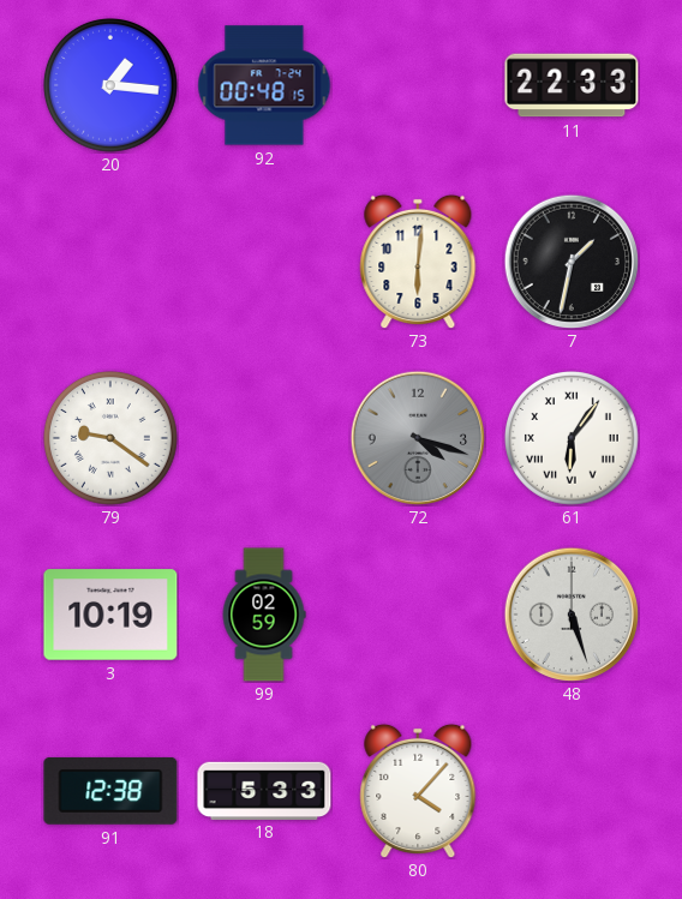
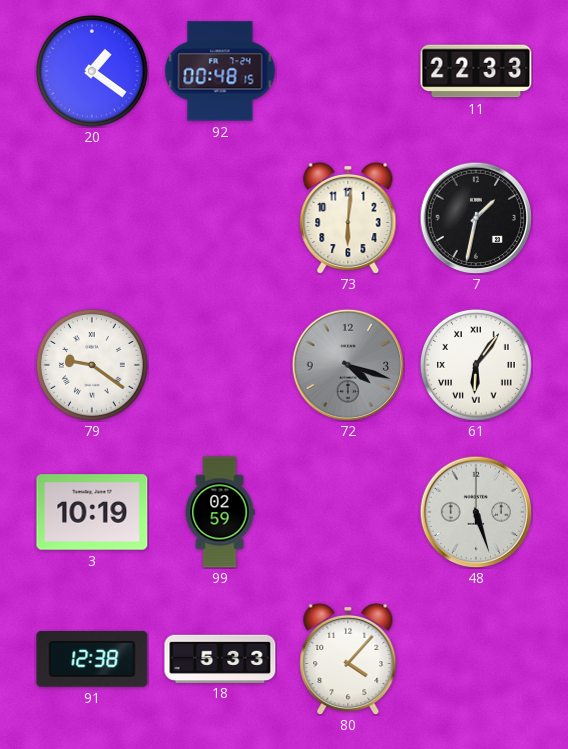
20: 1:16 -> 1:21 (93, 72)
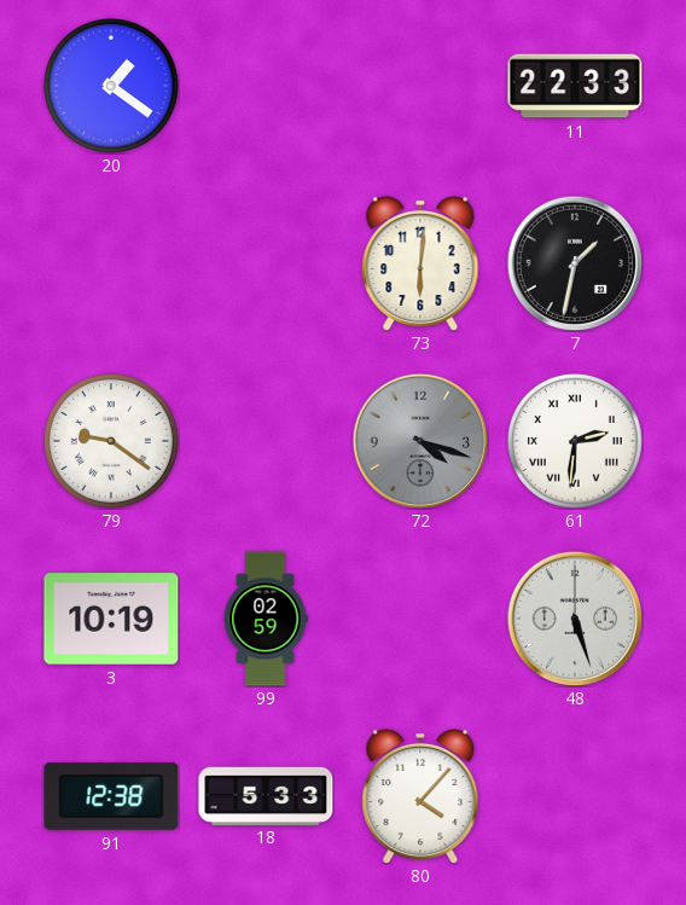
92: 00:48 -> none (220, 71)
61: 6:06 -> 2:31 (576, 442)
